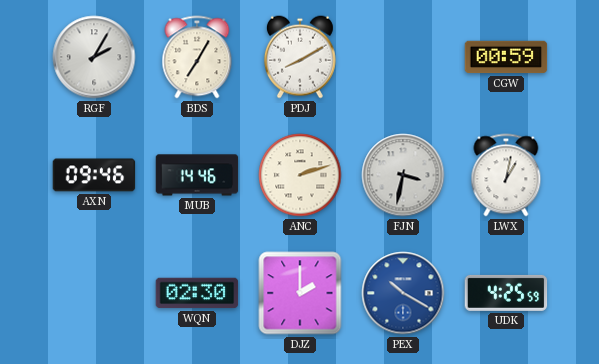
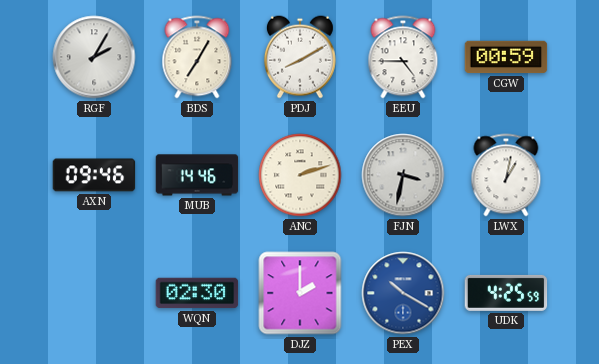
EEU: none -> 4:45 (403, 57)
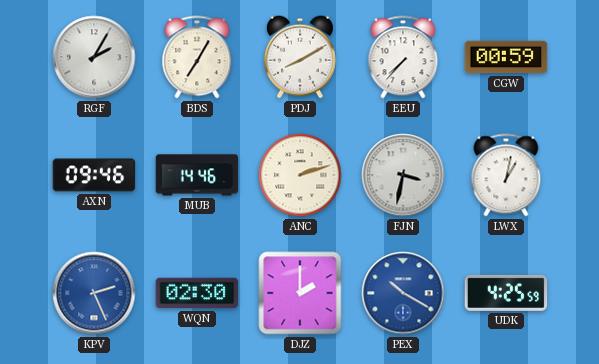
EEU: 4:45 -> 7:37 (403, 57)
KPV: none -> 2:26 (94, 293)
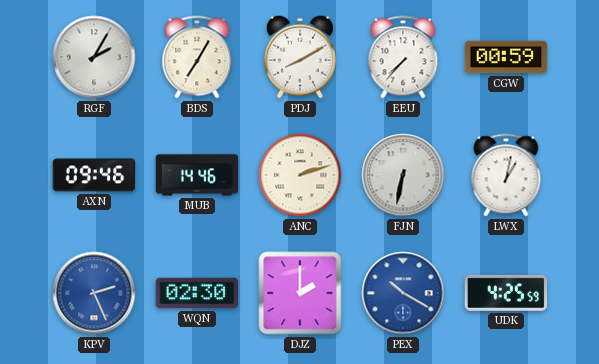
FJN: 3:32 -> 6:32 (403, 175)
